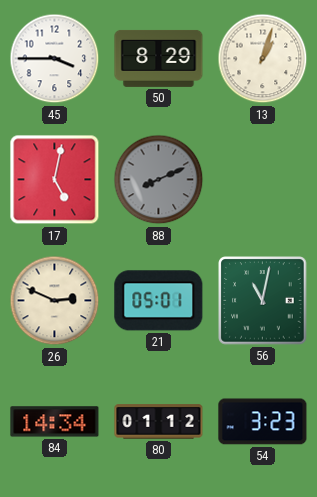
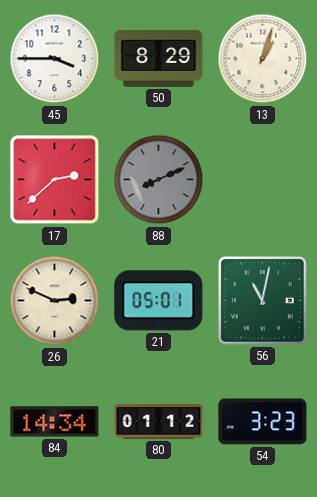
17: 5:02 -> 2:38 (55, 180)
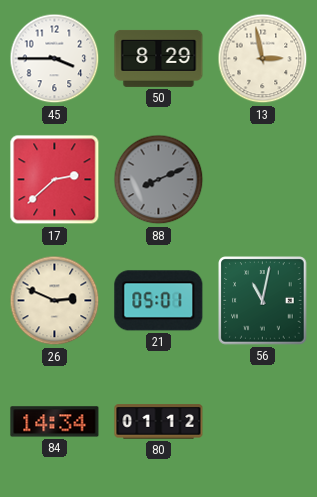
13: 1:03 -> 2:58 (263, 59)
54: 3:23 -> none (263, 422)
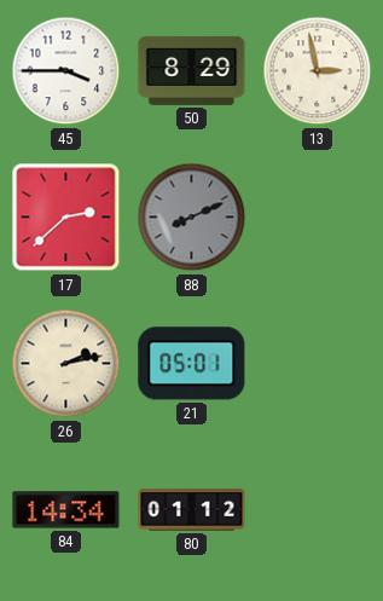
26: 2:49 -> 2:13 (66, 364)
56: 11:02 -> none (263, 301)
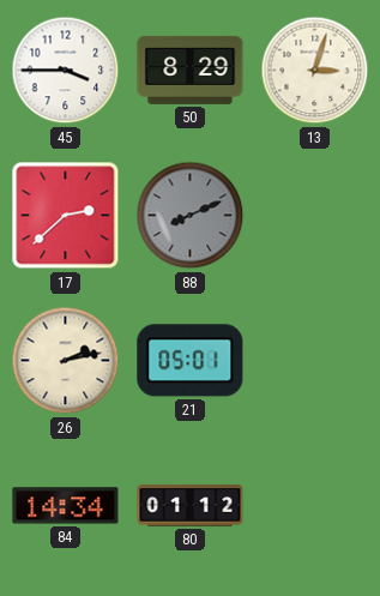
13: 2:58 -> 3:03 (315, 71)
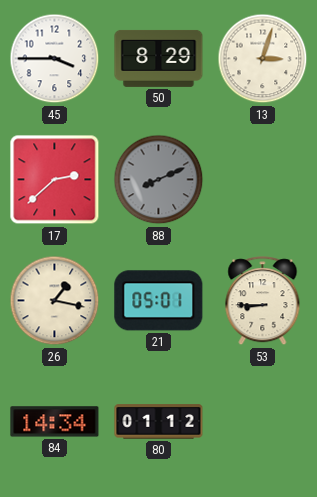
26: 2:13 -> 1:17 (55, 301)
53: none -> 8:45 (263, 301)
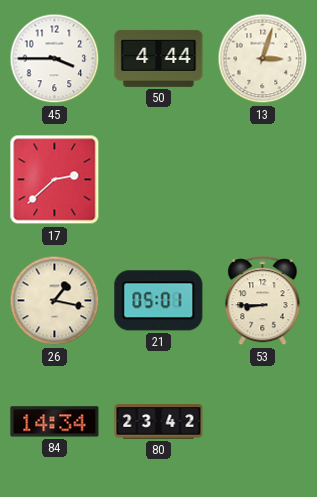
50: 8:29 -> 4:44 (159, 58)
88: 8:11 -> none (159, 180)
80: 01:12 -> 23:42 (159, 422)
